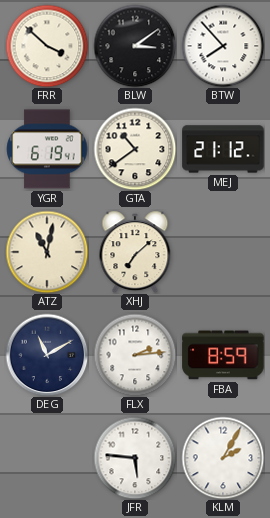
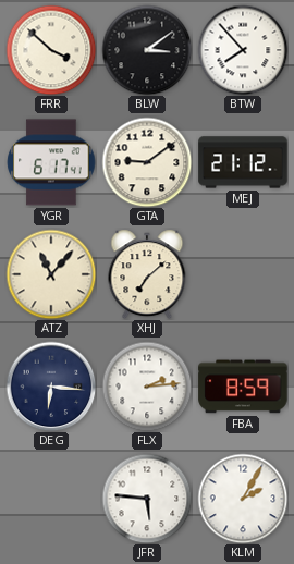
YGR: 6:19 -> 6:17 (51, 162)
GTA: 10:39 -> 9:09 (147, 162)
ATZ: 11:02 -> 11:07 (51, 274)
DEG: 11:10 -> 6:16 (51, 387)
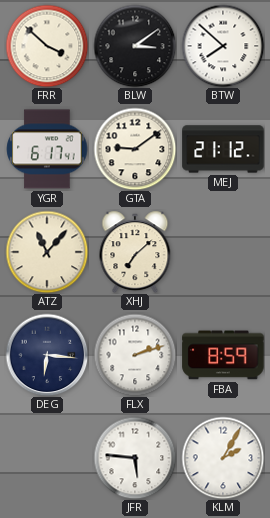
BTW: 7:53 -> 7:52 (223, 46)
FLX: 2:14 -> 2:12 (135, 355)
